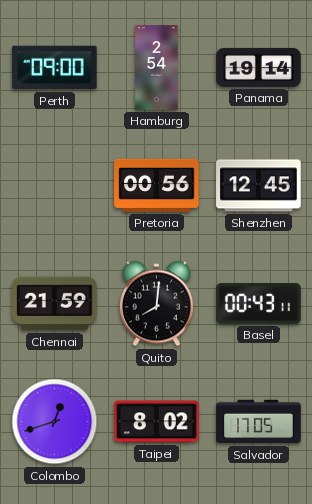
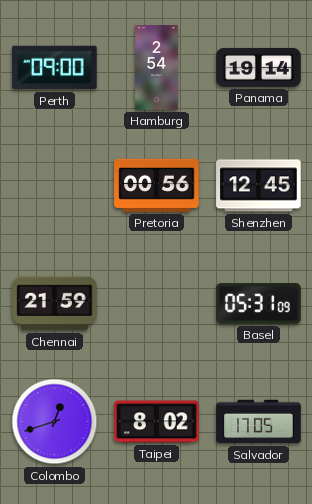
Quito: 8:01 -> none (156, 304)
Basel: 00:43 -> 05:31 (259, 304)
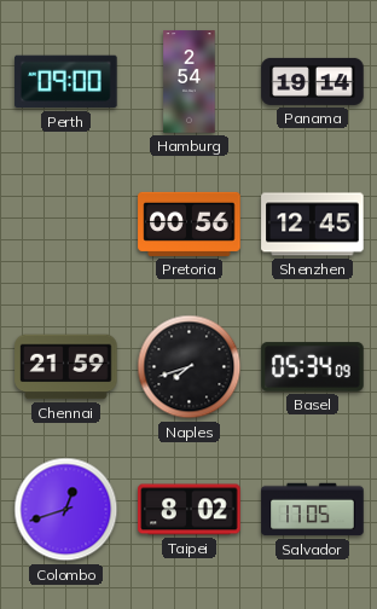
Naples: none -> 7:42 (190, 367)
Basel: 05:31 -> 05:34 (313, 367)
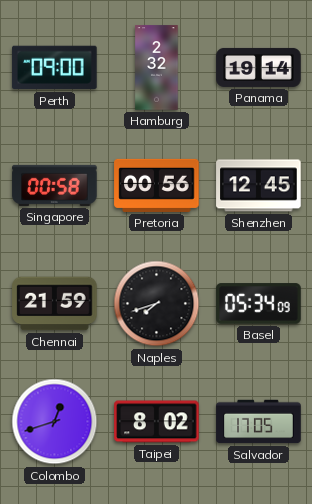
Hamburg: 2:54 -> 2:32 (157, 68)
Singapore: none -> 00:58 (55, 185)
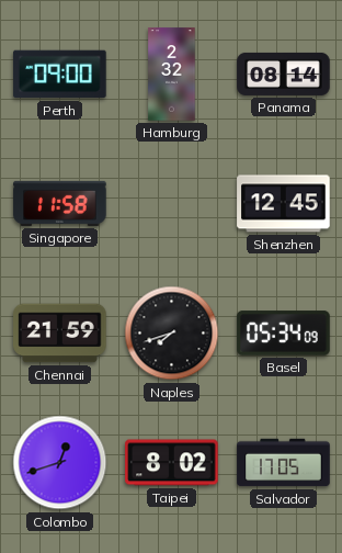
Panama: 19:14 -> 08:14 (284, 74)
Singapore: 00:58 -> 11:58 (60, 203)
Pretoria: 00:56 -> none (157, 185)
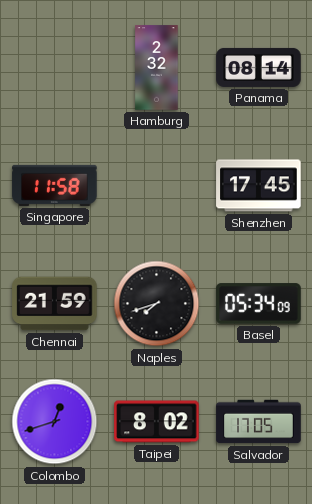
Perth: 09:00 -> none (60, 75)
Shenzhen: 12:45 -> 17:45 (259, 186)
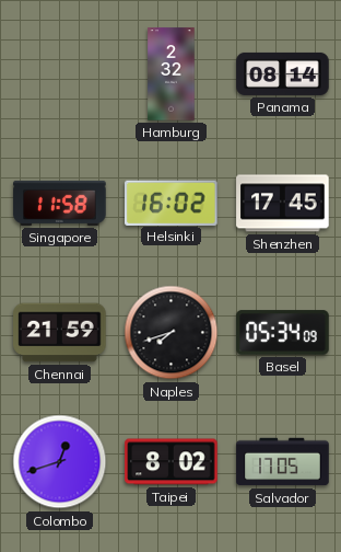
Helsinki: none -> 16:02 (172, 203)
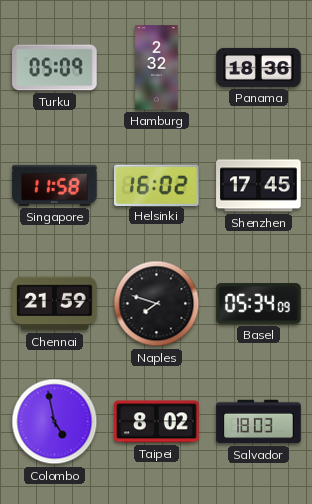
Turku: none -> 05:09 (55, 68)
Panama: 08:14 -> 18:36 (259, 67)
Naples: 7:42 -> 7:48 (157, 304)
Colombo: 12:42 -> 4:58 (55, 422)
Salvador: 17:05 -> 18:03 (259, 422)
